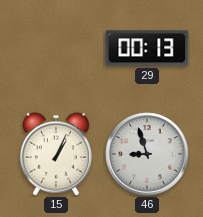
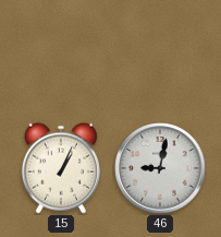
29: 00:13 -> none (147, 48)
46: 8:57 -> 9:02 (160, 168)
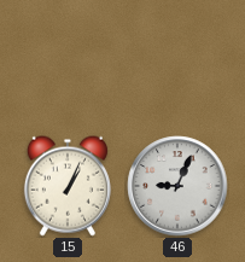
46: 9:02 -> 9:04 (177, 186)
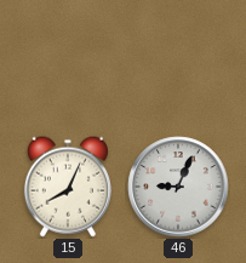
15: 1:04 -> 8:04 (68, 187)
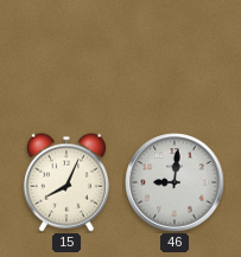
46: 9:04 -> 9:01 (175, 182)
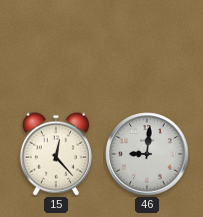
15: 8:04 -> 12:23 (56, 154)
